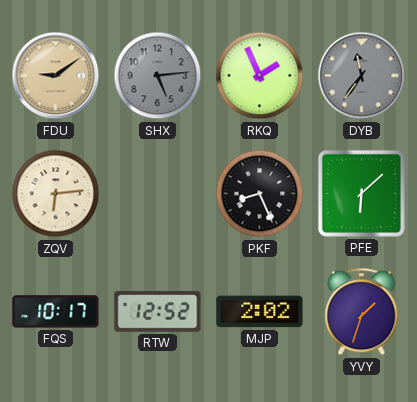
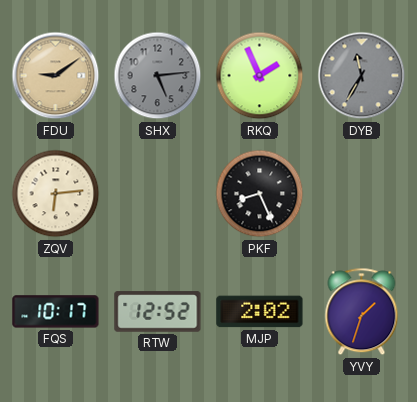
DYB: 11:36 -> 11:35 (362, 76)
PFE: 6:08 -> none (361, 193)
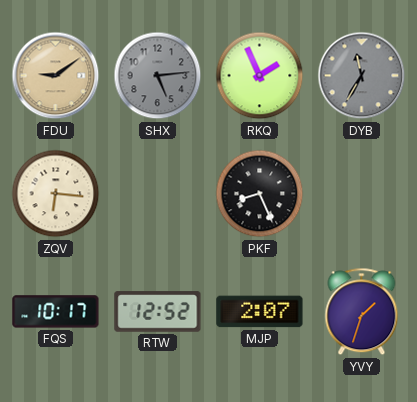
ZQV: 6:14 -> 6:16 (56, 194)
MJP: 2:02 -> 2:07 (260, 312)
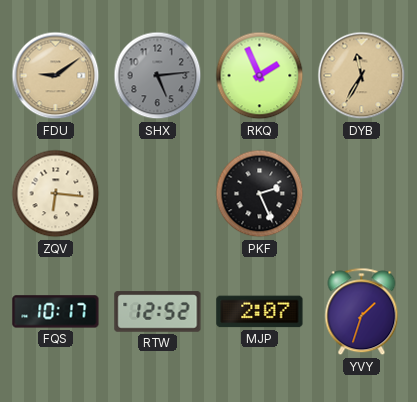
DYB dial: grey -> champagne (362, 76)
PKF: 8:26 -> 2:26 (260, 194)
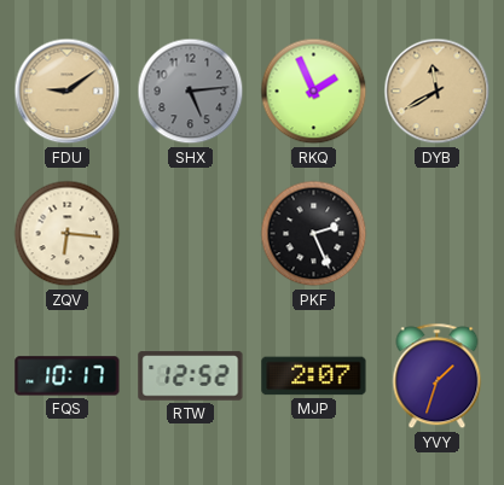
DYB: 11:35 -> 11:40 (438, 92)
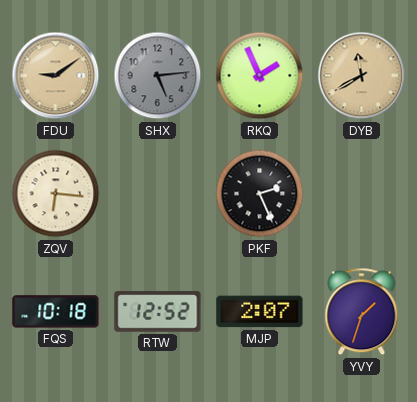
FQS: 10:17 -> 10:18 (56, 312)
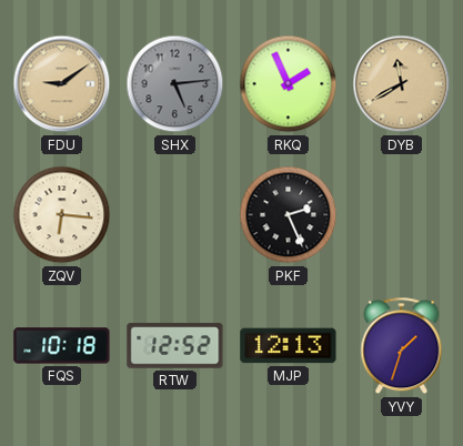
MJP: 2:07 -> 12:13 (289, 346)
